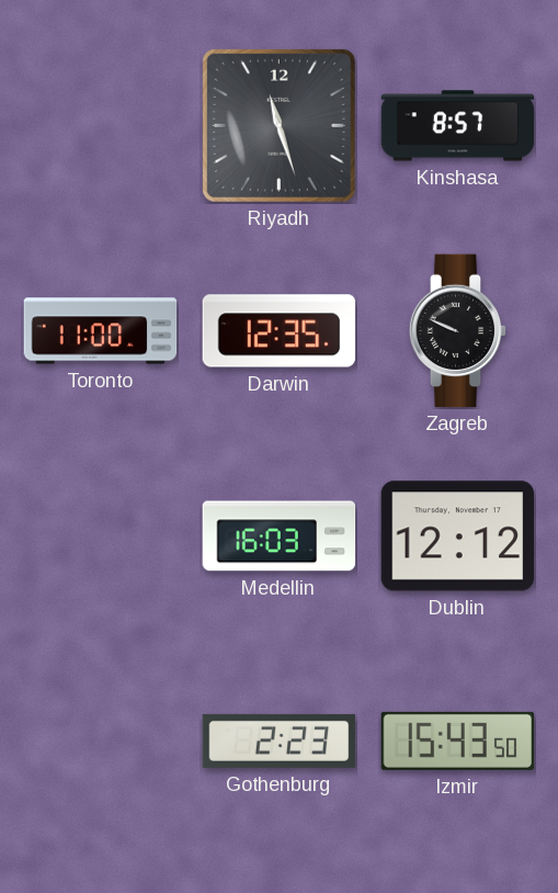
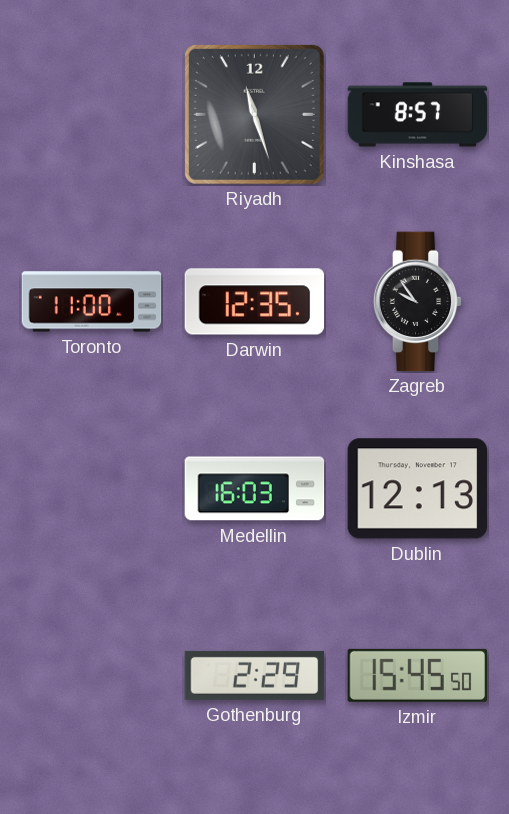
Zagreb: 9:49 -> 9:54 (418, 302)
Dublin: 12:12 -> 12:13 (418, 489)
Gothenburg: 2:23 -> 2:29 (255, 675)
Izmir: 15:43 -> 15:45 (418, 675)
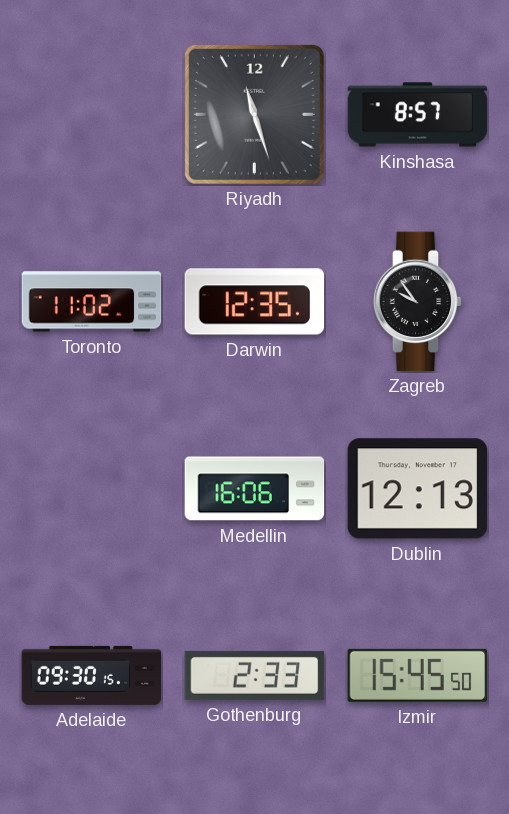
Toronto: 11:00 -> 11:02 (92, 302)
Medellin: 16:03 -> 16:06 (255, 489)
Adelaide: none -> 09:30 (92, 675)
Gothenburg: 2:29 -> 2:33 (255, 675)
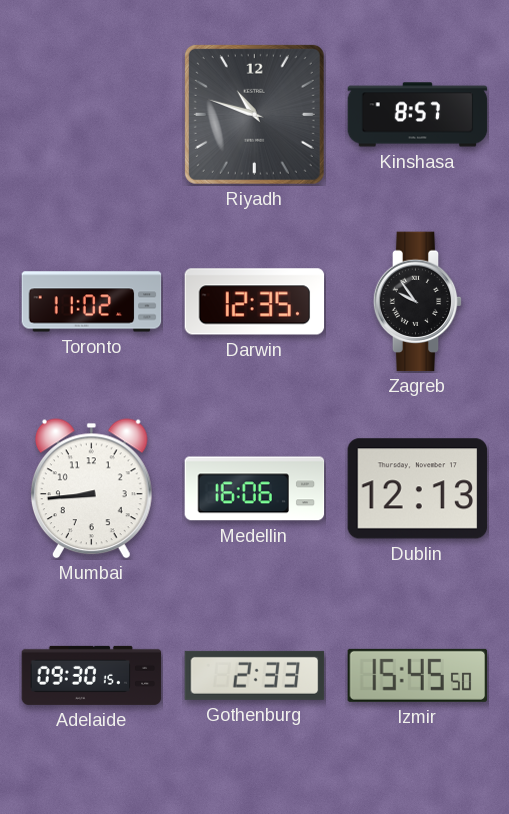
Riyadh: 11:27 -> 10:48 (254, 114)
Mumbai: none -> 8:44 (91, 489)
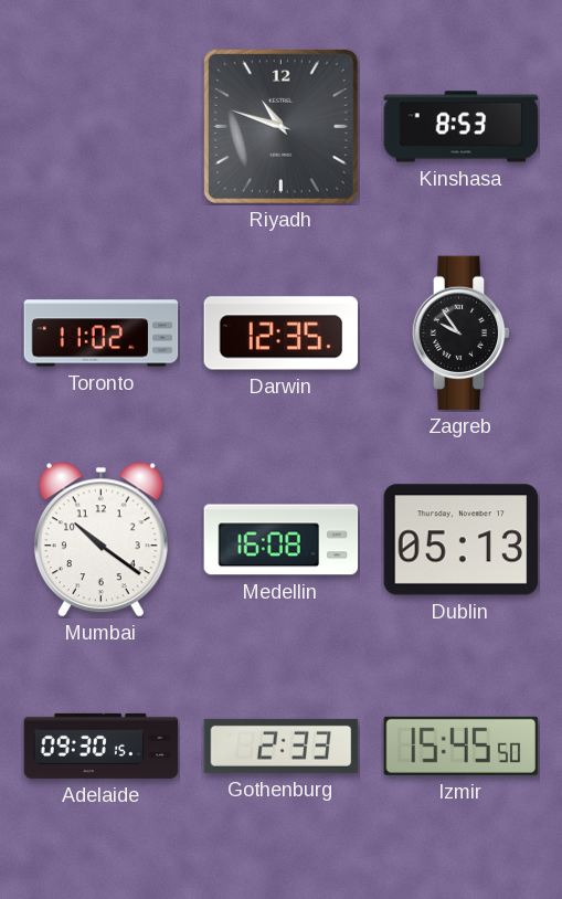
Kinshasa: 8:57 -> 8:53 (462, 127)
Mumbai: 8:44 -> 10:21 (100, 540)
Medellin: 16:06 -> 16:08 (282, 540)
Dublin: 12:13 -> 05:13 (462, 540)
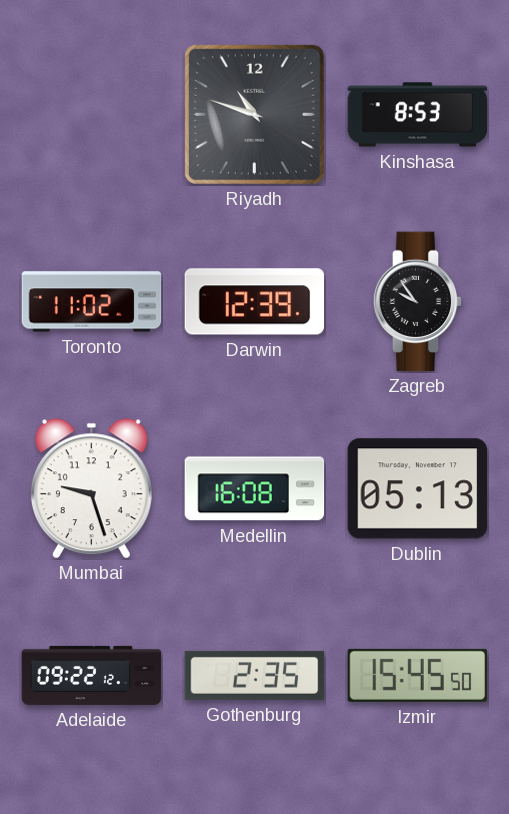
Darwin: 12:35 -> 12:39 (255, 302)
Mumbai: 10:21 -> 9:27 (91, 489)
Adelaide: 09:30 -> 09:22 (92, 675)
Gothenburg: 2:33 -> 2:35 (255, 675)
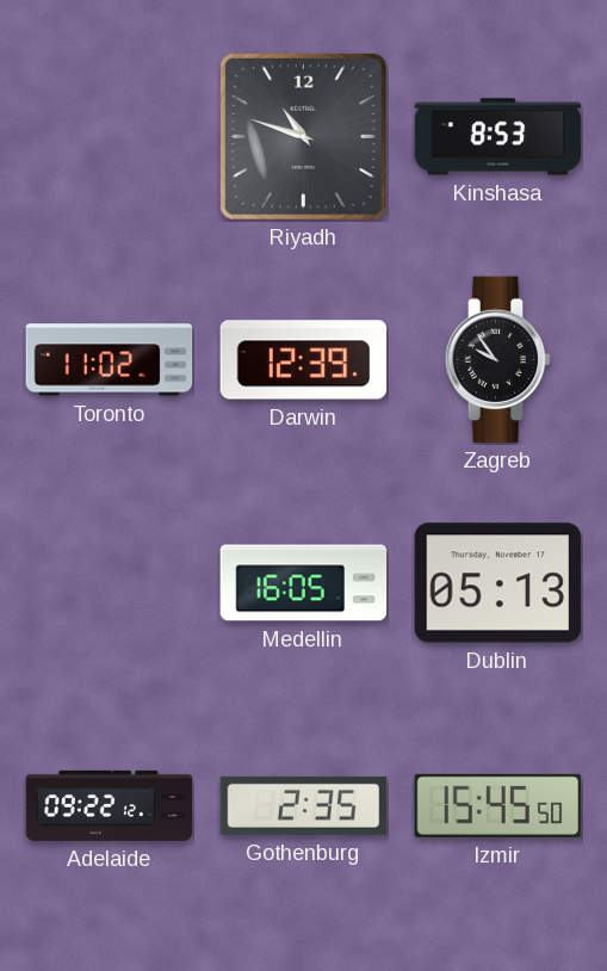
Mumbai: 9:27 -> none (91, 489)
Medellin: 16:08 -> 16:05 (304, 583)
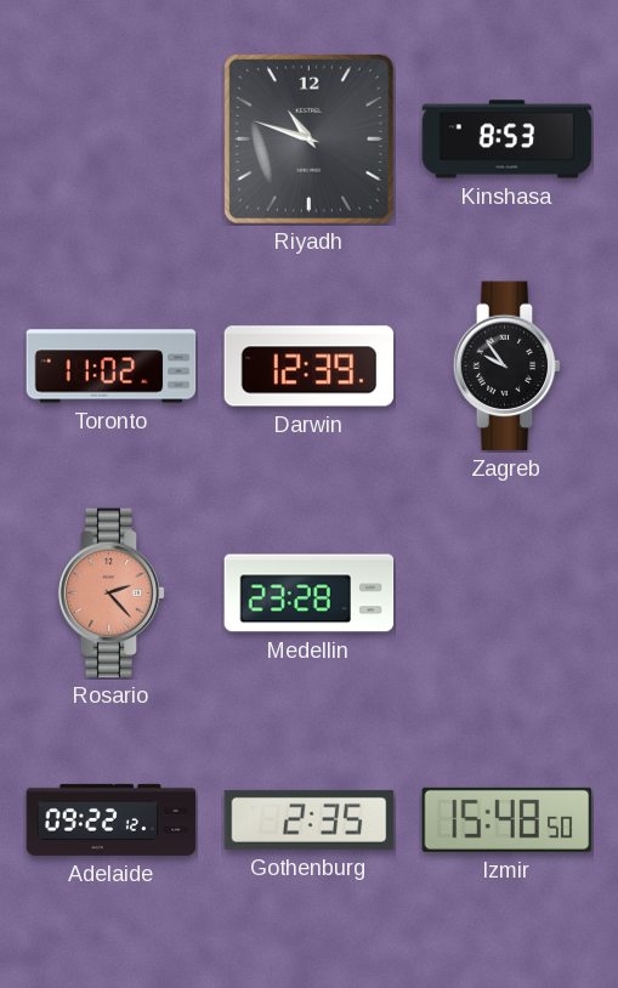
Rosario: none -> 2:23 (112, 594)
Medellin: 16:05 -> 23:28 (310, 594)
Dublin: 05:13 -> none (498, 583)
Izmir: 15:45 -> 15:48 (508, 819)
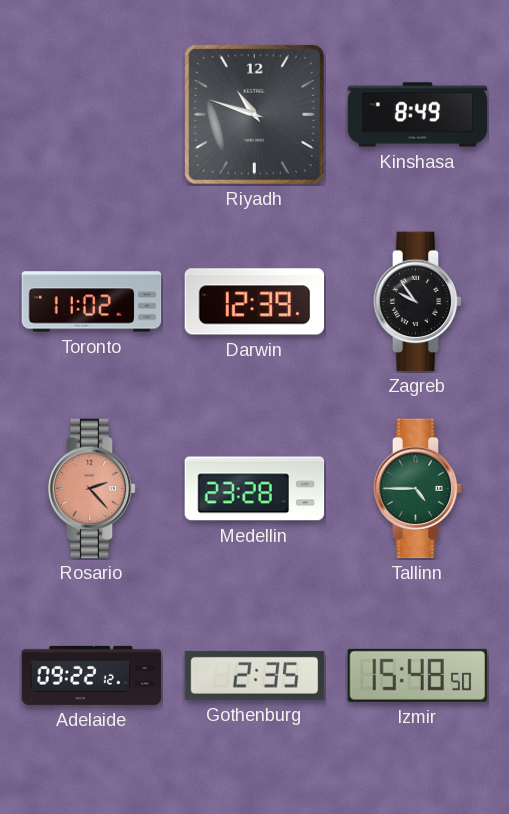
Kinshasa: 8:53 -> 8:49 (418, 115)
Tallinn: none -> 4:45 (418, 489)
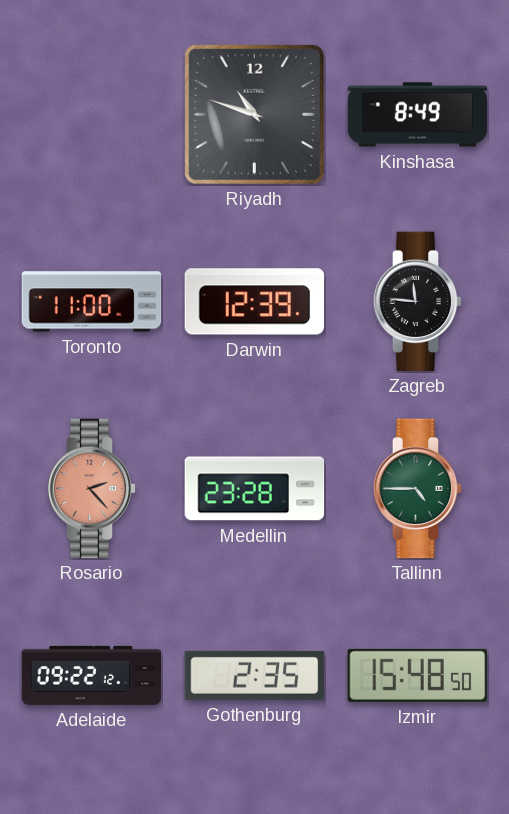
Toronto: 11:02 -> 11:00 (92, 302)
Zagreb: 9:54 -> 11:46 (418, 302)
